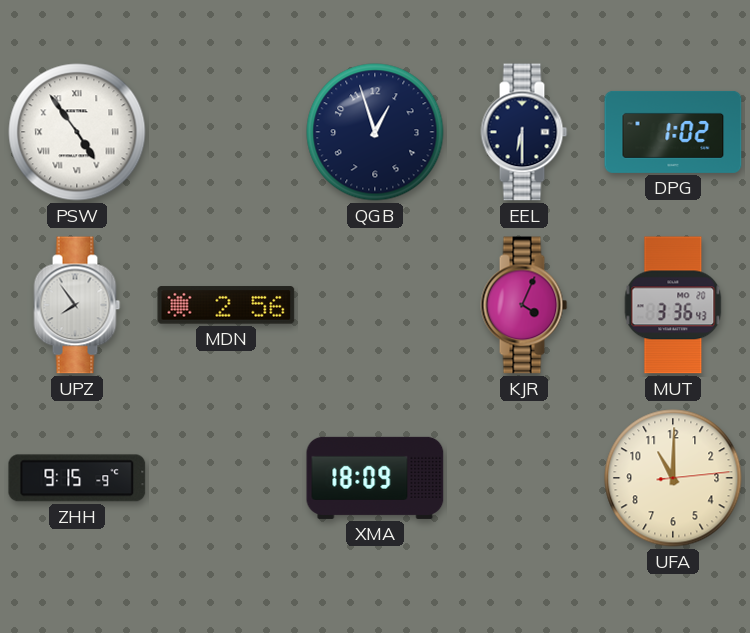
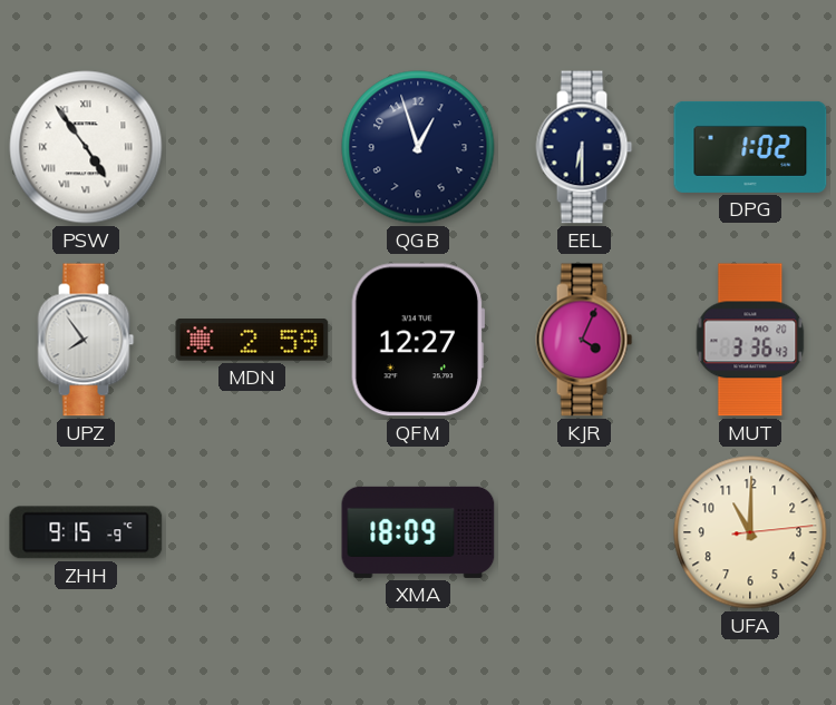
MDN: 2:56 -> 2:59 (252, 340)
QFM: none -> 12:27 (418, 340)
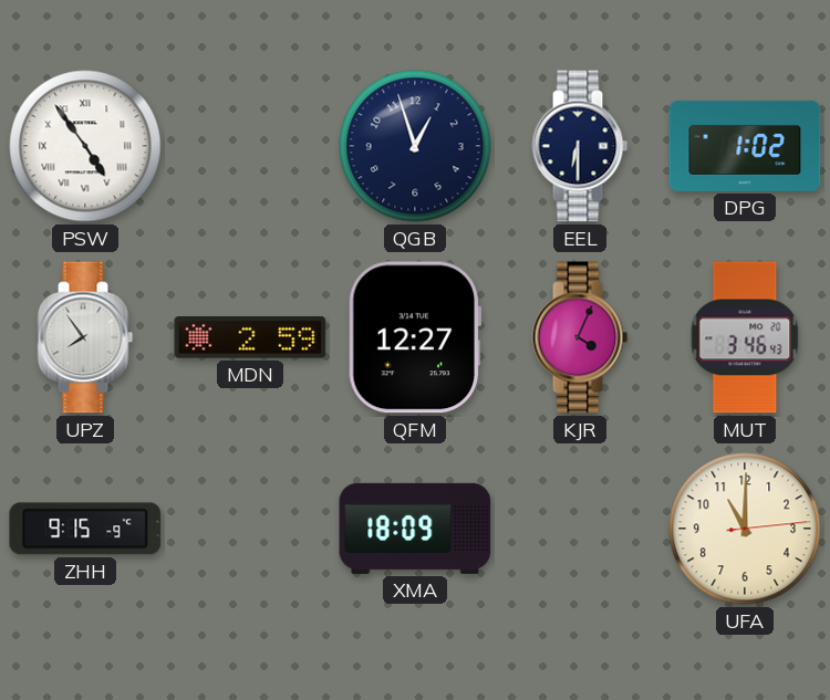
MUT: 3:36 -> 3:46 (745, 337)
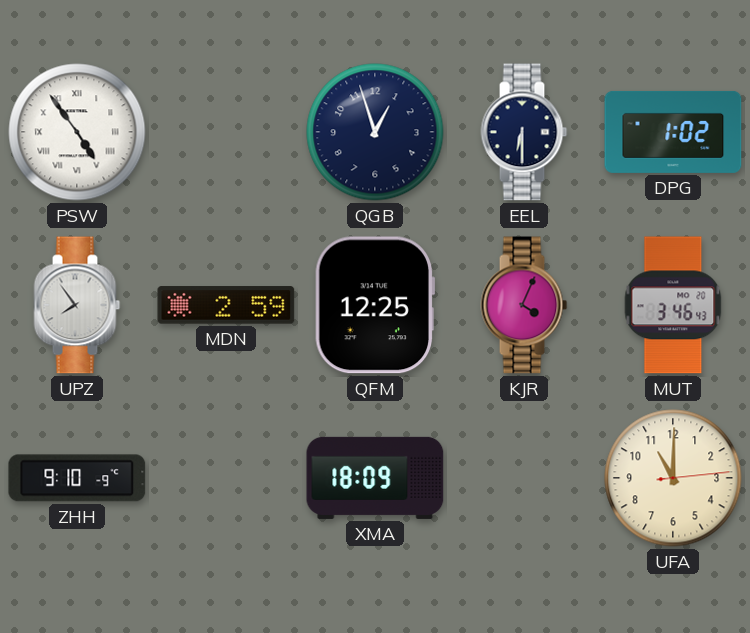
QFM: 12:27 -> 12:25 (375, 305)
ZHH: 9:15 -> 9:10 (77, 478)
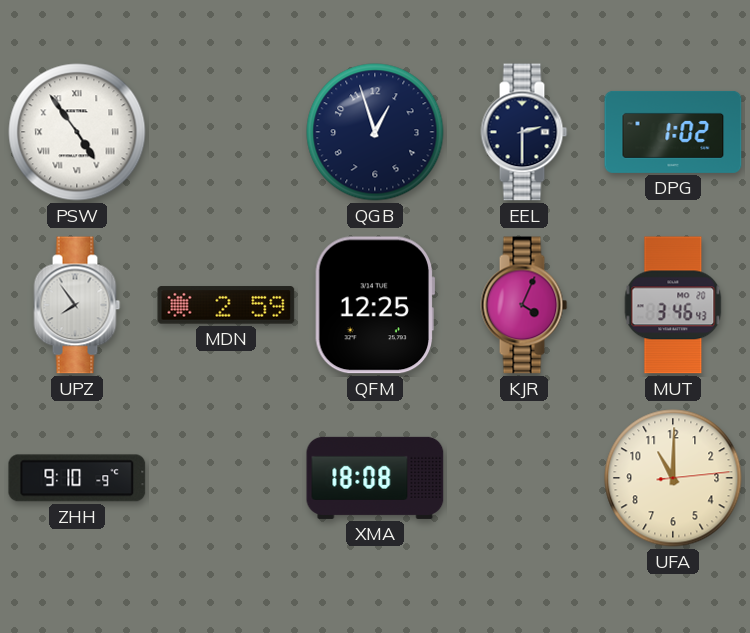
EEL: 6:30 -> 2:30 (524, 132)
XMA: 18:09 -> 18:08 (375, 478)
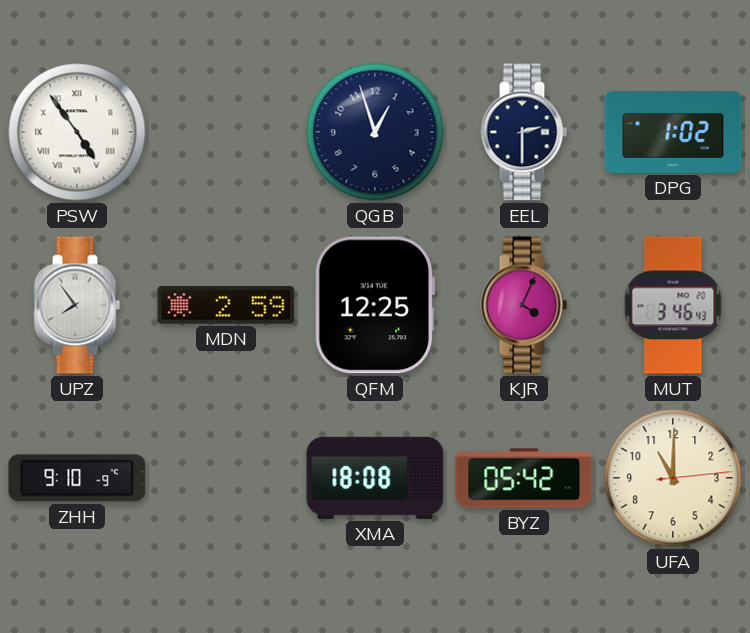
BYZ: none -> 05:42 (524, 478)
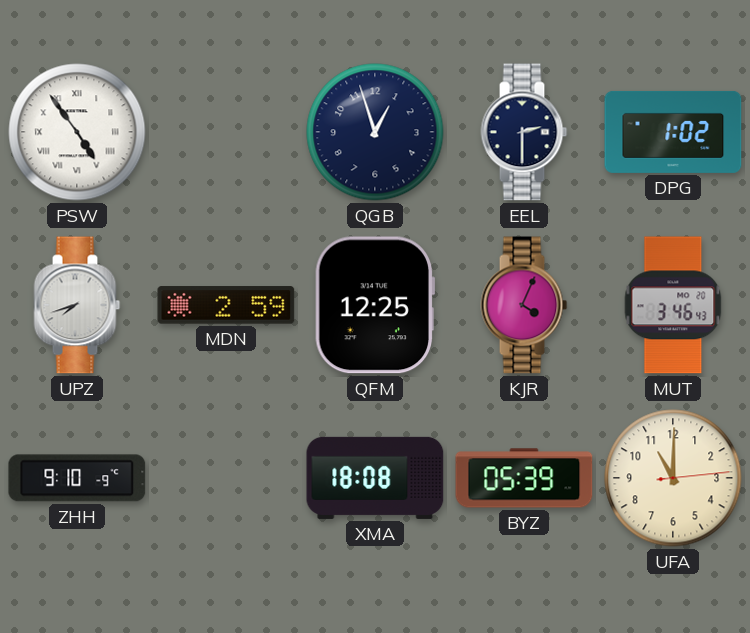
UPZ: 7:54 -> 7:42 (77, 305)
BYZ: 05:42 -> 05:39 (524, 478)
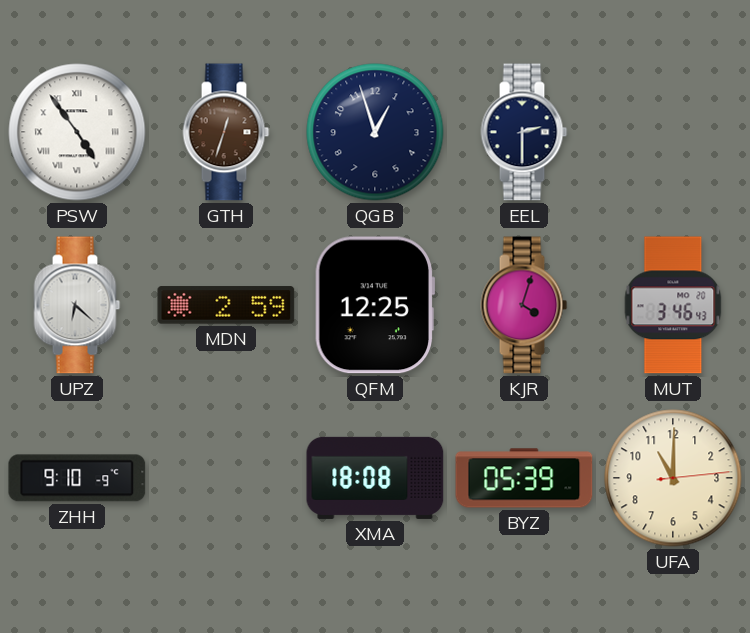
GTH: none -> 12:33 (226, 132)
DPG: 1:02 -> none (673, 132)
UPZ: 7:42 -> 6:22 (77, 305)
KJR: 4:04 -> 4:03 (524, 305)
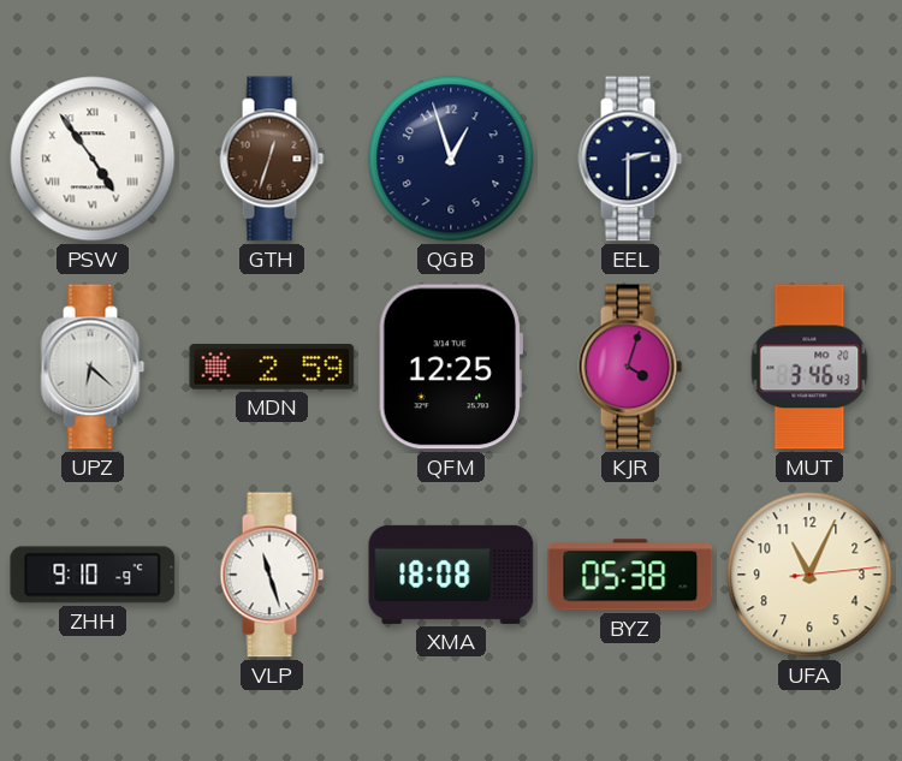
VLP: none -> 11:27 (272, 575)
BYZ: 05:39 -> 05:38 (630, 575)
UFA: 11:00 -> 11:04 (809, 575)
